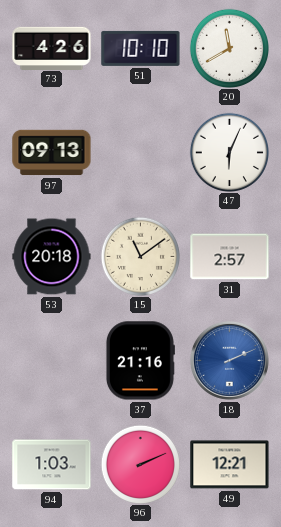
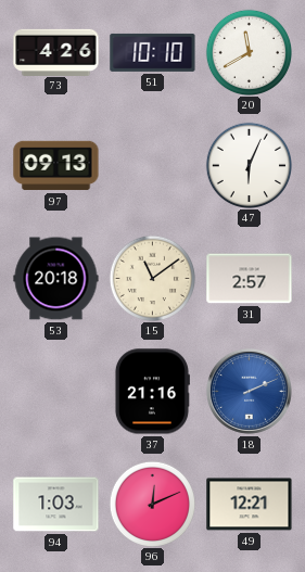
96: 2:11 -> 12:11 (152, 504)
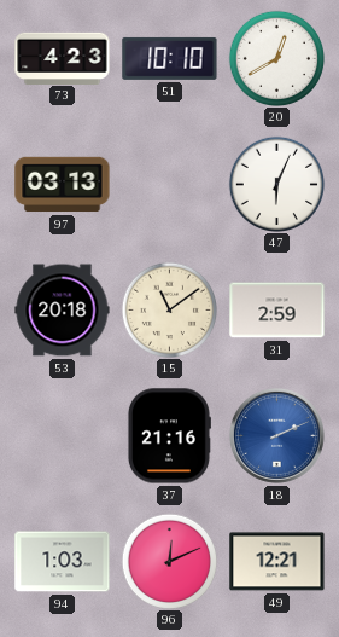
73: 4:26 -> 4:23 (63, 58)
20: 11:40 -> 12:40 (276, 58)
97: 09:13 -> 03:13 (63, 185)
31: 2:57 -> 2:59 (277, 311)
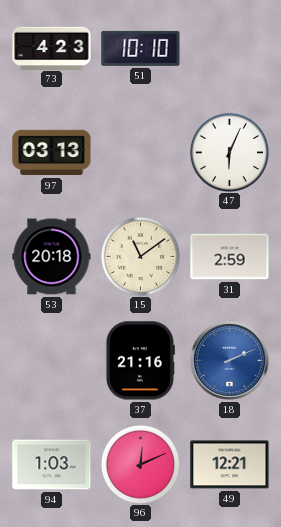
20: 12:40 -> none (276, 58)
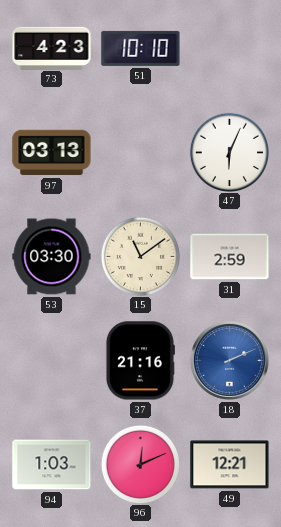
53: 20:18 -> 03:30 (52, 257)
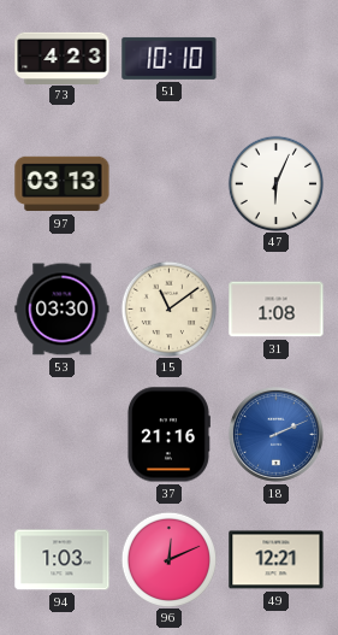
31: 2:59 -> 1:08 (277, 310)
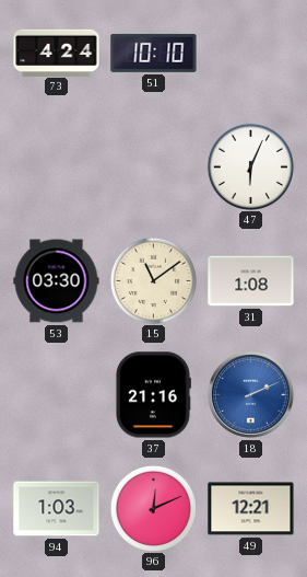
73: 4:23 -> 4:24 (57, 53)
97: 03:13 -> none (63, 184)
